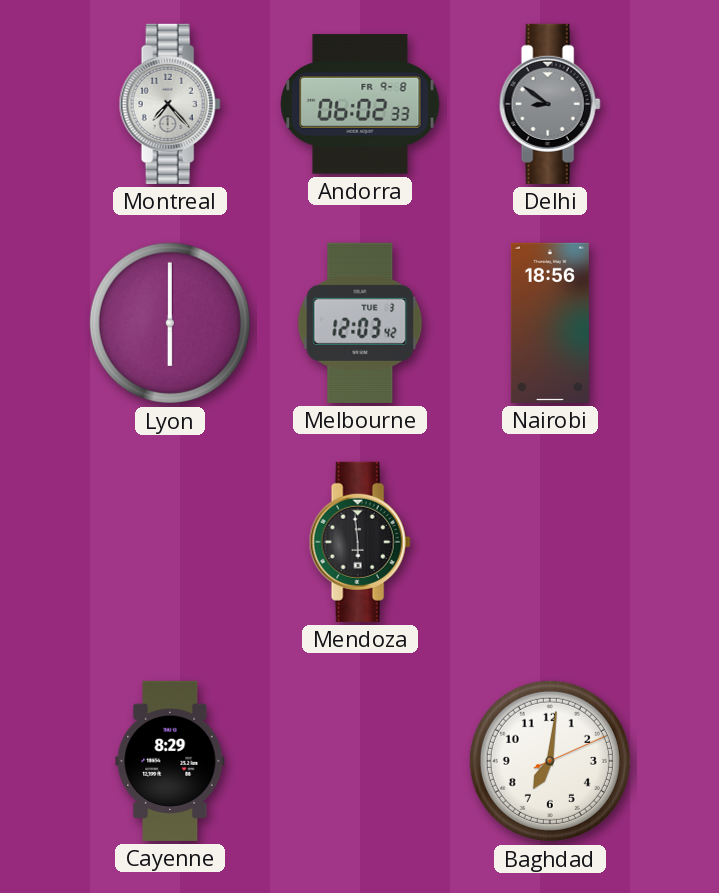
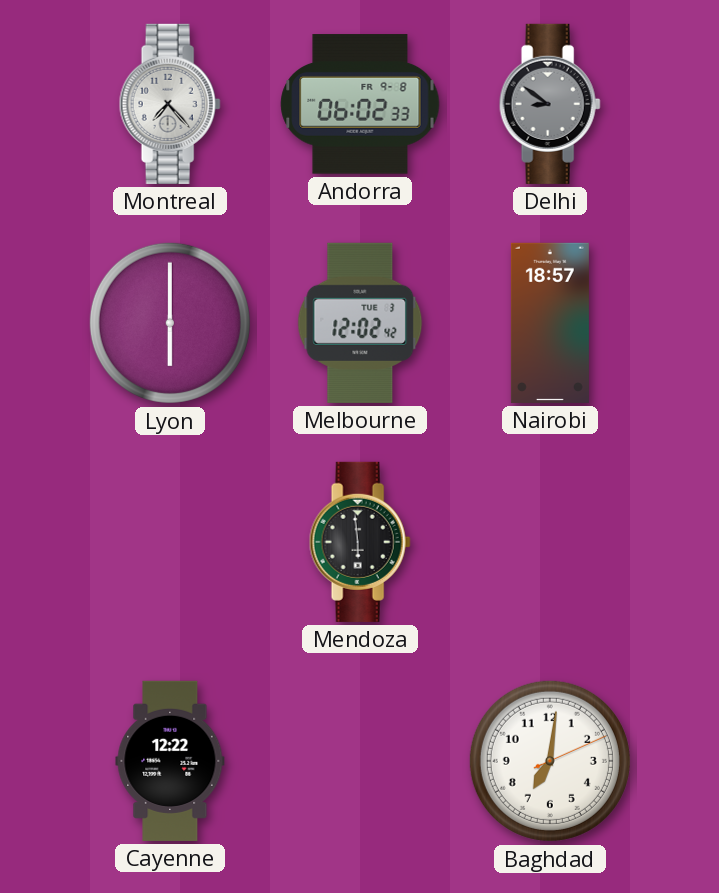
Melbourne: 12:03 -> 12:02 (360, 323)
Nairobi: 18:56 -> 18:57 (550, 323)
Cayenne: 8:29 -> 12:22 (170, 761)
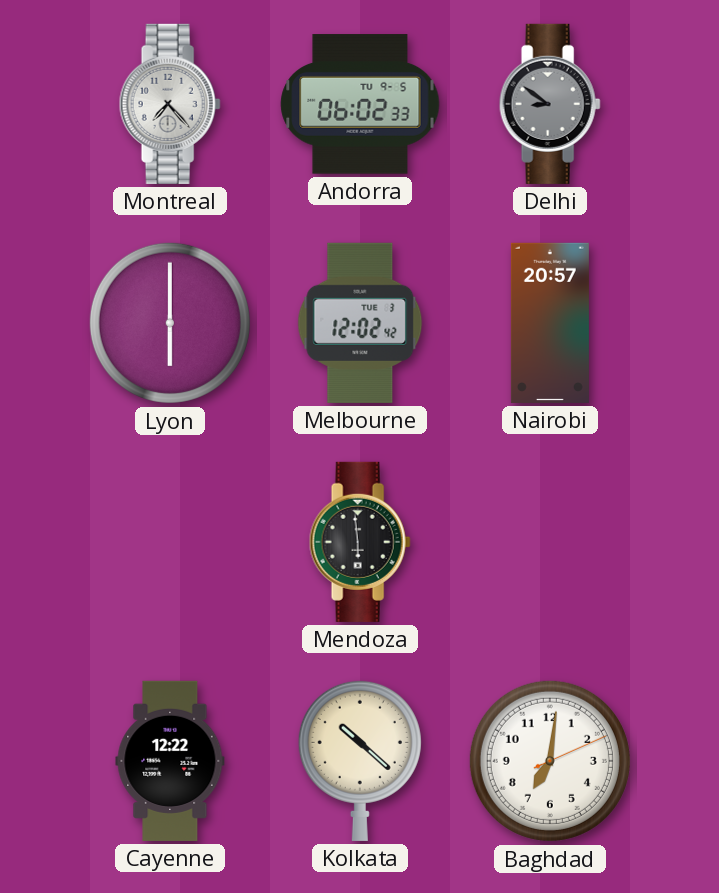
Andorra date: FR 9-8 -> TU 9-5 (360, 104)
Nairobi: 18:57 -> 20:57 (550, 323)
Kolkata: none -> 10:22 (360, 760)
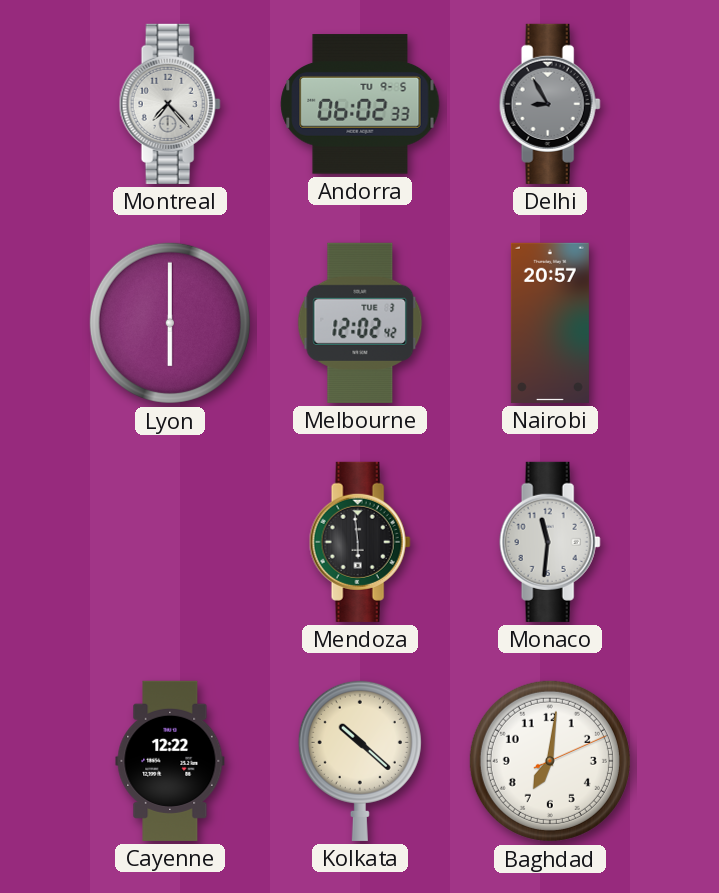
Delhi: 8:51 -> 8:55 (550, 104)
Monaco: none -> 11:31 (550, 542)
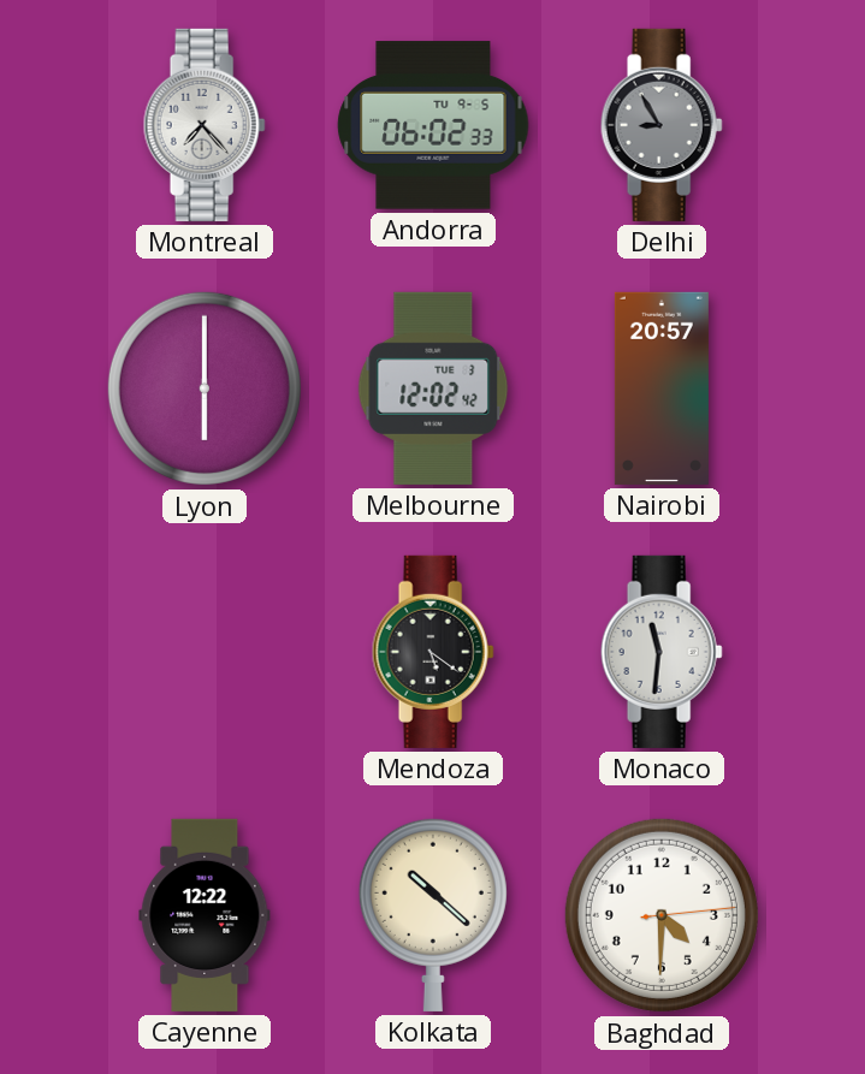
Mendoza: 5:59 -> 5:21 (433, 652)
Baghdad: 7:01 -> 4:30 (662, 915)
